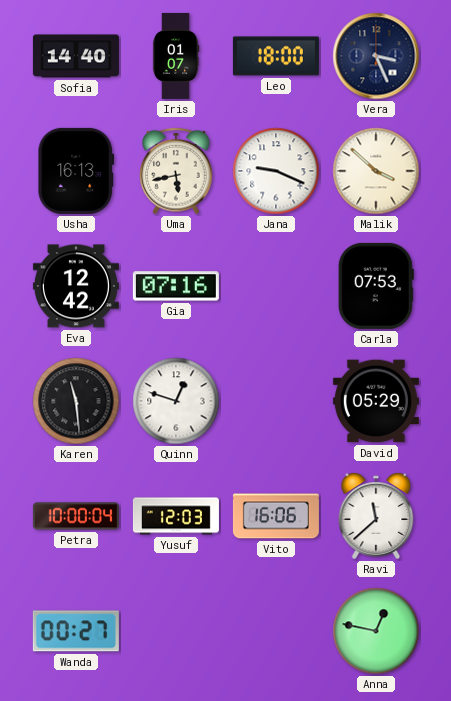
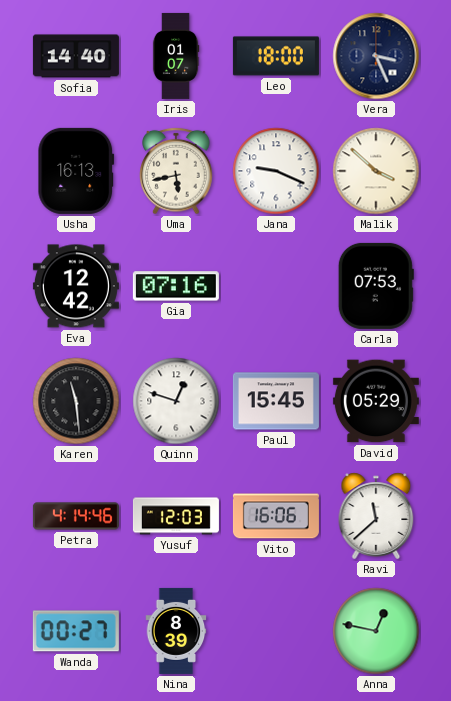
Paul: none -> 15:45 (276, 401)
Petra: 10:00 -> 4:14 (76, 516)
Nina: none -> 8:39 (176, 631)
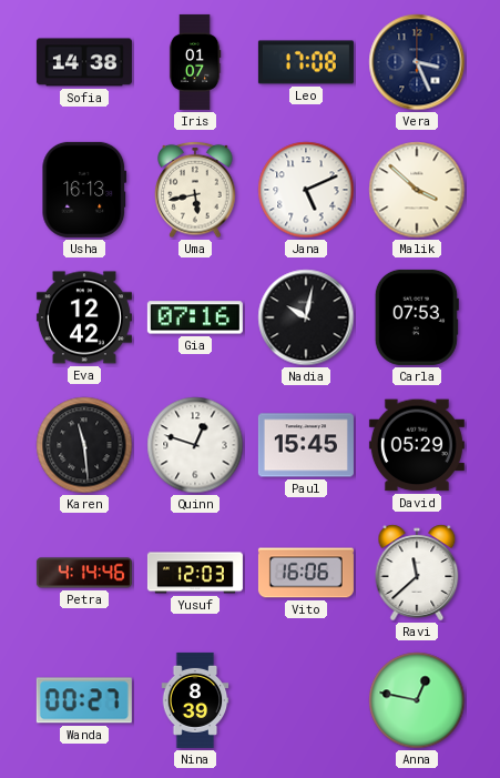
Sofia: 14:40 -> 14:38 (84, 62)
Leo: 18:00 -> 17:08 (306, 62)
Jana: 9:19 -> 5:11 (306, 190)
Nadia: none -> 10:02 (306, 317)
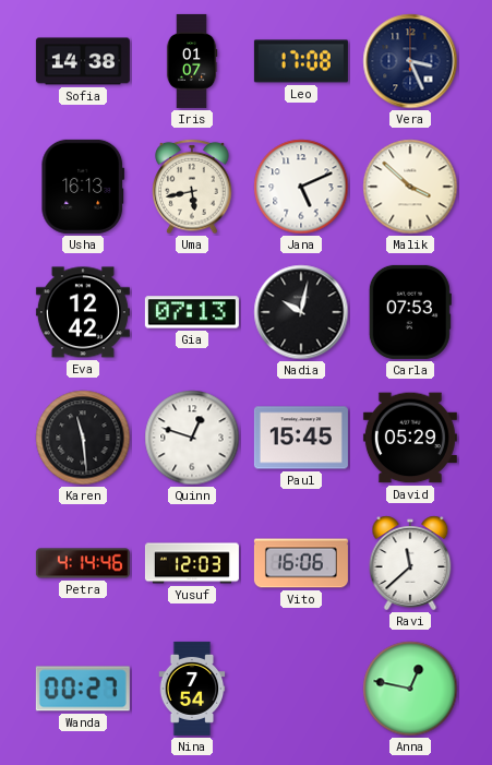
Gia: 07:16 -> 07:13 (192, 312)
Nina: 8:39 -> 7:54 (192, 689)
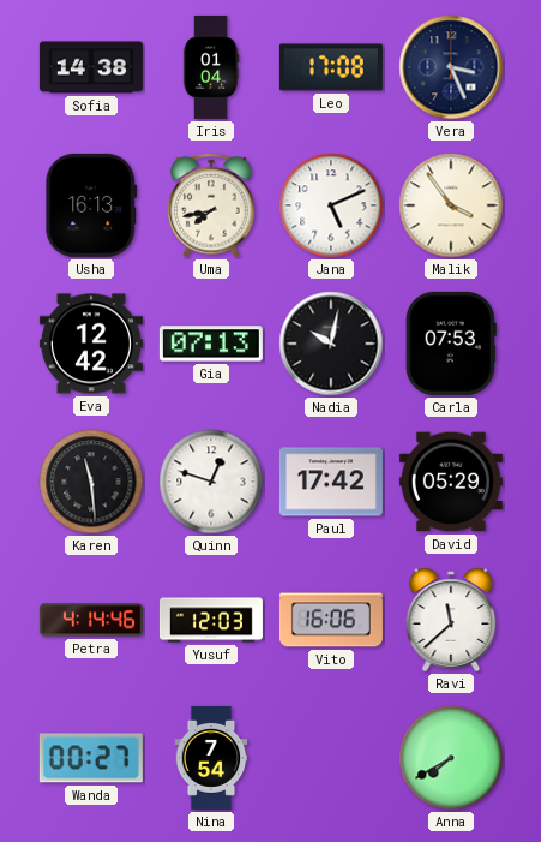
Iris: 01:07 -> 01:04 (211, 67)
Uma: 5:43 -> 7:43 (211, 205)
Malik: 3:52 -> 3:54 (451, 205)
Paul: 15:45 -> 17:42 (331, 482)
Anna: 12:47 -> 7:40 (451, 758)
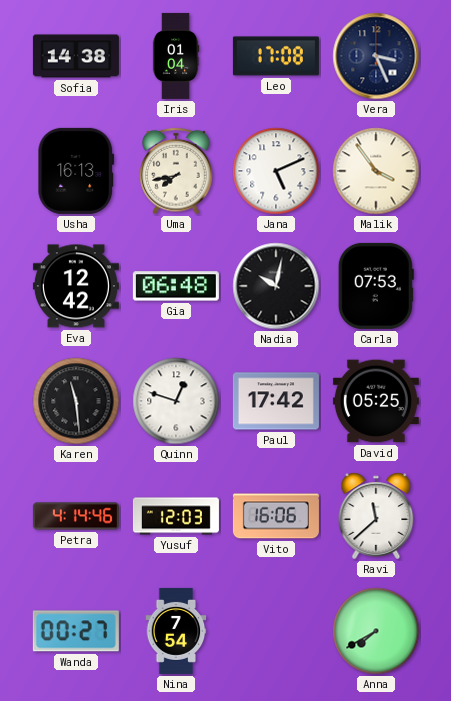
Gia: 07:13 -> 06:48 (176, 286)
David: 05:29 -> 05:25 (376, 401)
